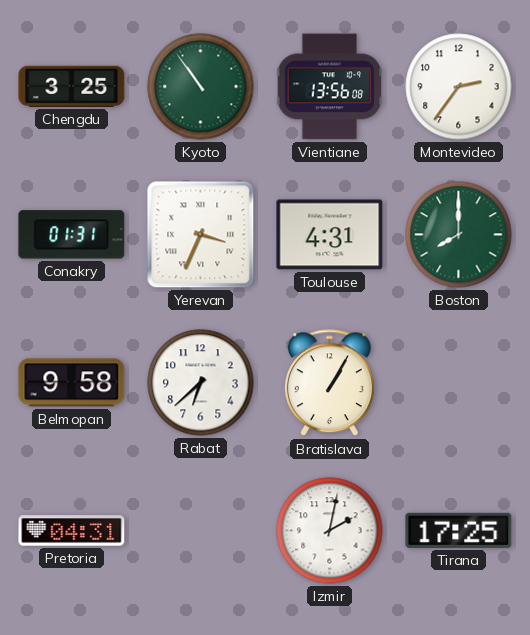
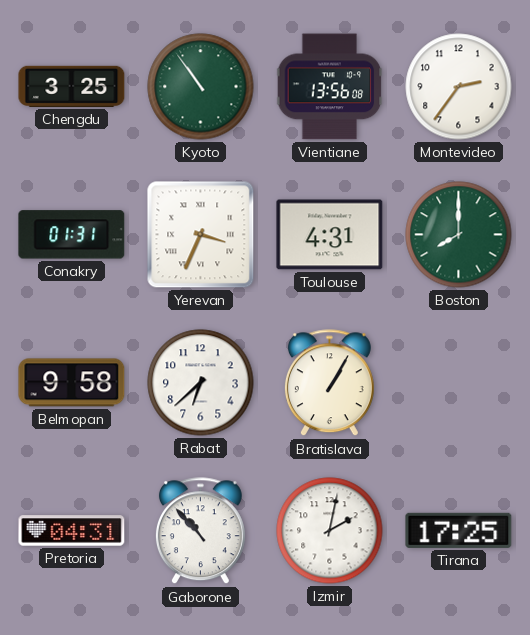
Gaborone: none -> 10:53 (200, 531)
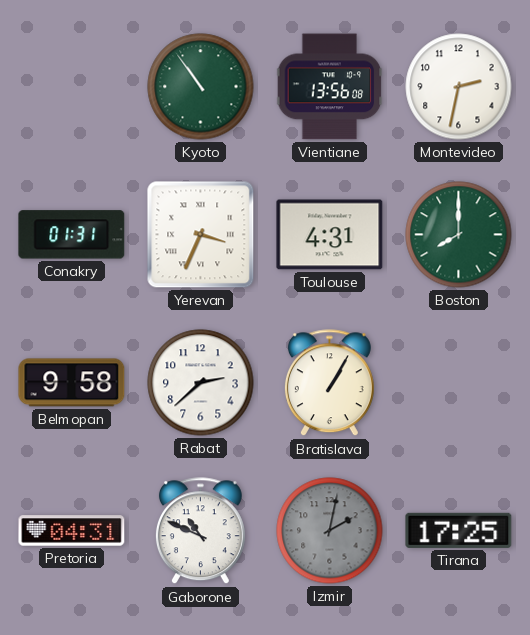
Chengdu: 3:25 -> none (72, 86)
Montevideo: 2:36 -> 2:32 (459, 87)
Rabat: 6:38 -> 2:38 (201, 383)
Gaborone: 10:53 -> 10:49 (200, 531)
Izmir dial: white -> grey (330, 531)
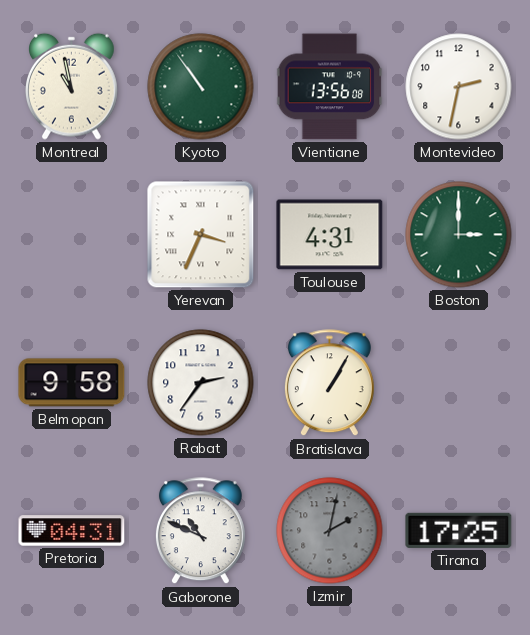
Montreal: none -> 10:58 (72, 86)
Conakry: 01:31 -> none (72, 235)
Boston: 8:00 -> 3:00 (459, 235)
Rabat: 2:38 -> 2:36 (201, 383)
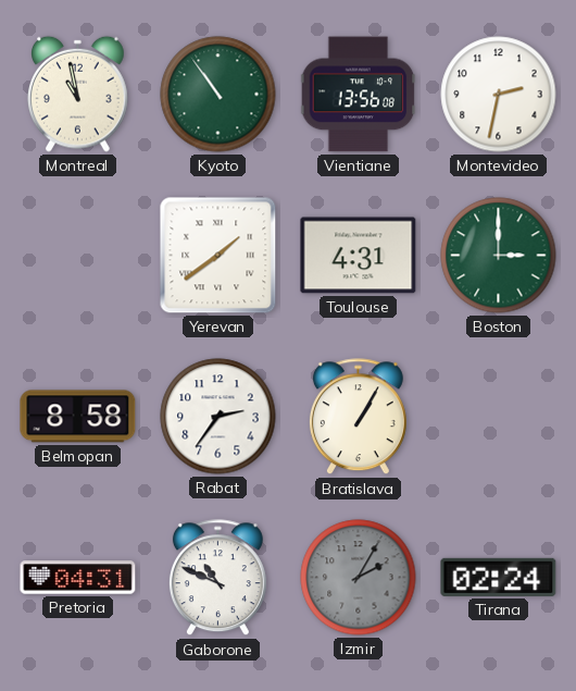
Yerevan: 3:34 -> 1:39 (218, 256)
Belmopan: 9:58 -> 8:58 (78, 417)
Izmir: 2:02 -> 2:05 (359, 578)
Tirana: 17:25 -> 02:24 (499, 577)
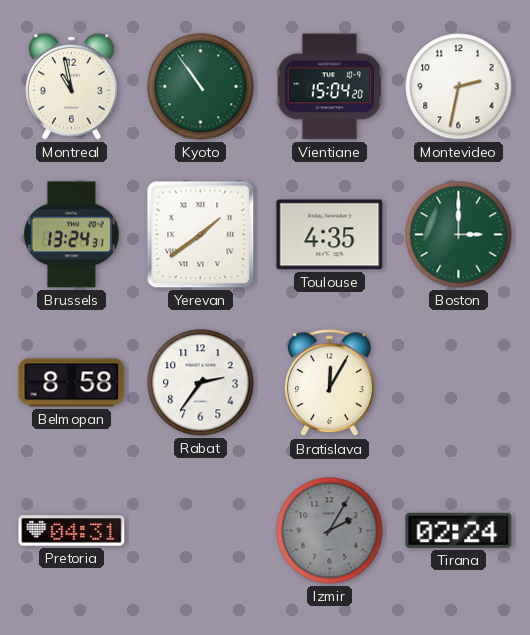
Vientiane: 13:56 -> 15:04 (330, 87)
Brussels: none -> 13:24 (71, 235)
Toulouse: 4:31 -> 4:35 (330, 235)
Bratislava: 1:05 -> 12:05 (329, 383)
Gaborone: 10:49 -> none (217, 578)
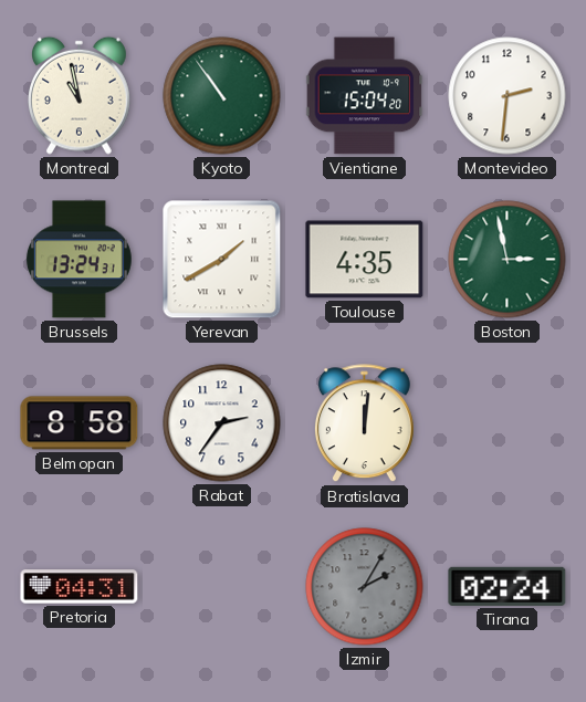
Montevideo: 2:32 -> 2:31 (507, 96)
Yerevan: 1:39 -> 1:40 (222, 260)
Boston: 3:00 -> 2:58 (507, 260)
Bratislava: 12:05 -> 12:01 (364, 423)
